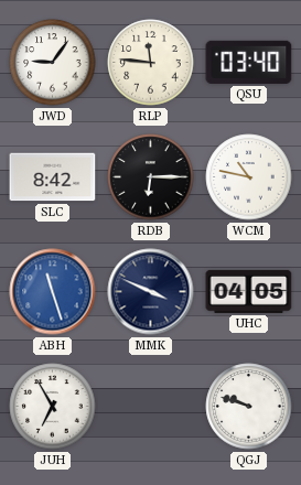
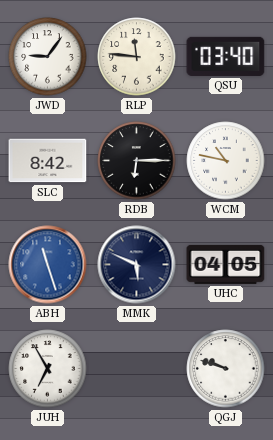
MMK: 3:49 -> 5:49 (137, 265)
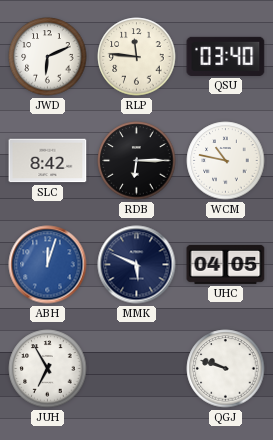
JWD: 9:06 -> 6:11 (48, 57)
ABH: 11:27 -> 12:03 (48, 265)
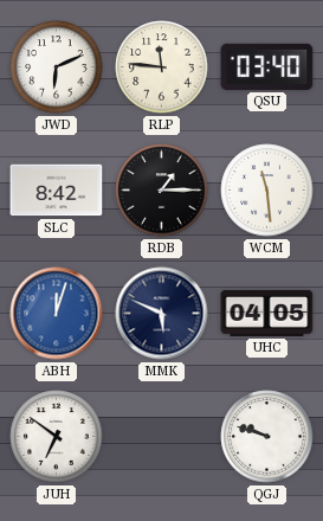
RDB: 6:15 -> 1:15 (162, 191)
WCM: 10:47 -> 11:29 (267, 191)
JUH: 6:55 -> 6:51 (57, 437)
